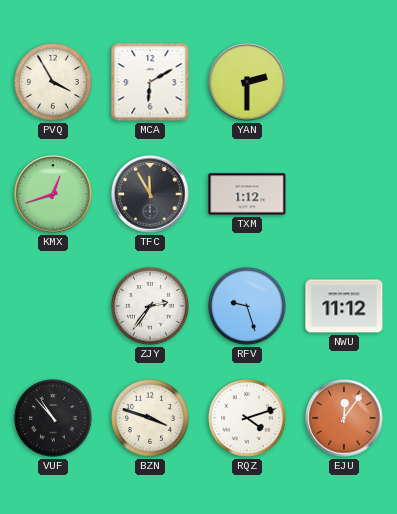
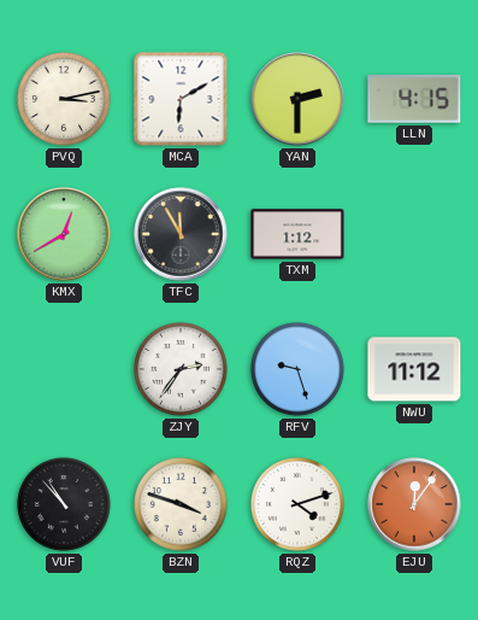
PVQ: 3:55 -> 3:13 (65, 100)
LLN: none -> 4:15 (414, 100)
KMX: 12:42 -> 12:40 (64, 234)
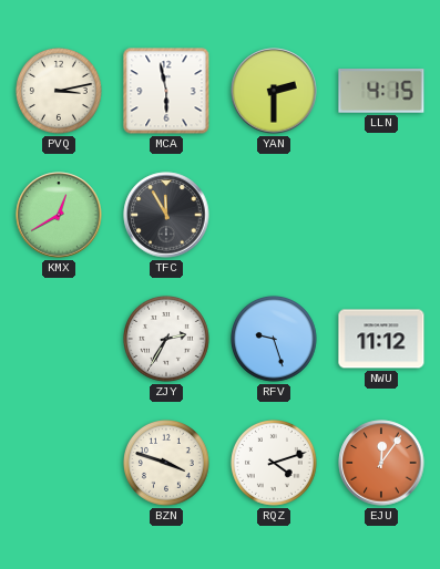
MCA: 6:10 -> 5:58 (166, 91)
TXM: 1:12 -> none (297, 234)
ZJY: 2:36 -> 2:35 (167, 340)
VUF: 10:53 -> none (65, 505)
